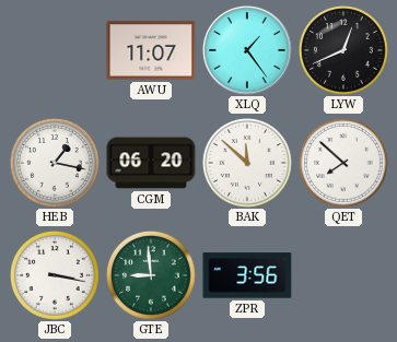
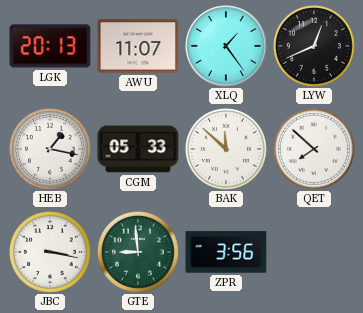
LGK: none -> 20:13 (50, 46)
CGM: 06:20 -> 05:33 (138, 149)
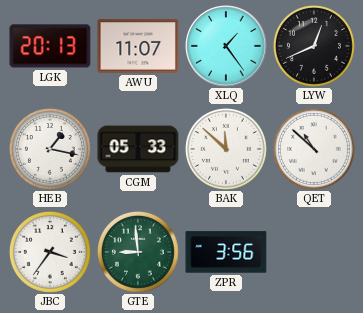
QET: 7:52 -> 10:52 (314, 149)
JBC: 3:17 -> 3:36 (50, 252)
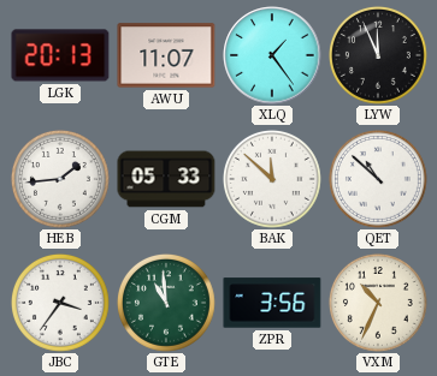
LYW: 12:41 -> 11:56 (378, 55)
HEB: 1:17 -> 1:44 (60, 179)
GTE: 8:59 -> 10:59 (166, 303)
VXM: none -> 10:34 (378, 303)
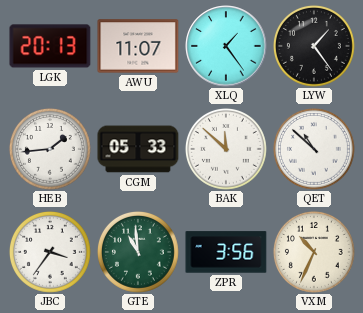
LYW: 11:56 -> 1:24 (314, 46)
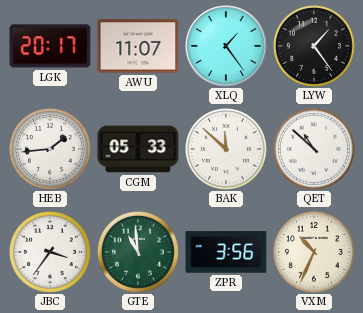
LGK: 20:13 -> 20:17 (50, 46)
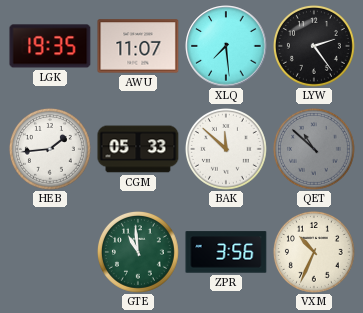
LGK: 20:17 -> 19:35 (50, 46)
XLQ: 1:24 -> 7:29 (226, 46)
LYW: 1:24 -> 2:24 (314, 46)
QET dial: white -> grey (314, 149)
JBC: 3:36 -> none (50, 252)
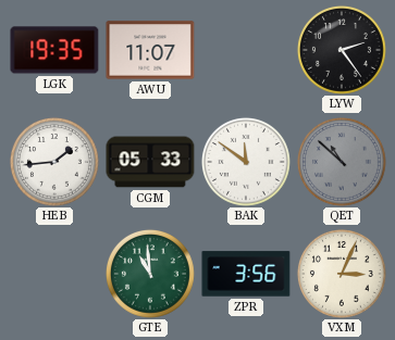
XLQ: 7:29 -> none (226, 46)
BAK: 11:52 -> 11:51 (246, 162)
VXM: 10:34 -> 3:04 (342, 274)
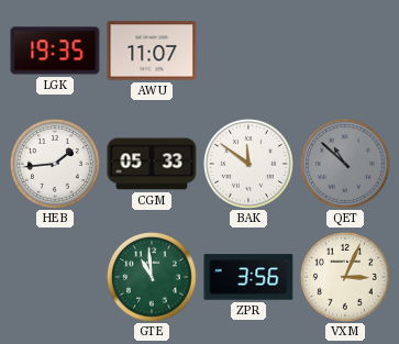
LYW: 2:24 -> none (342, 50)
